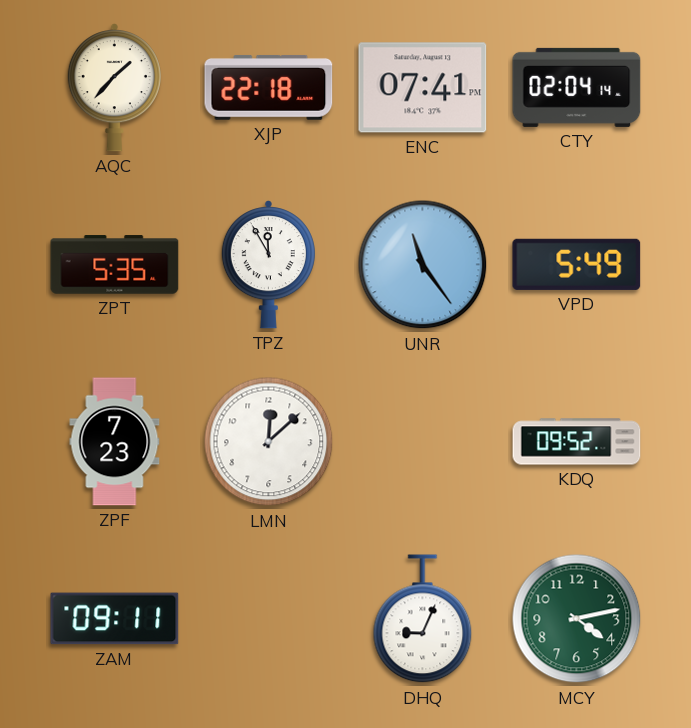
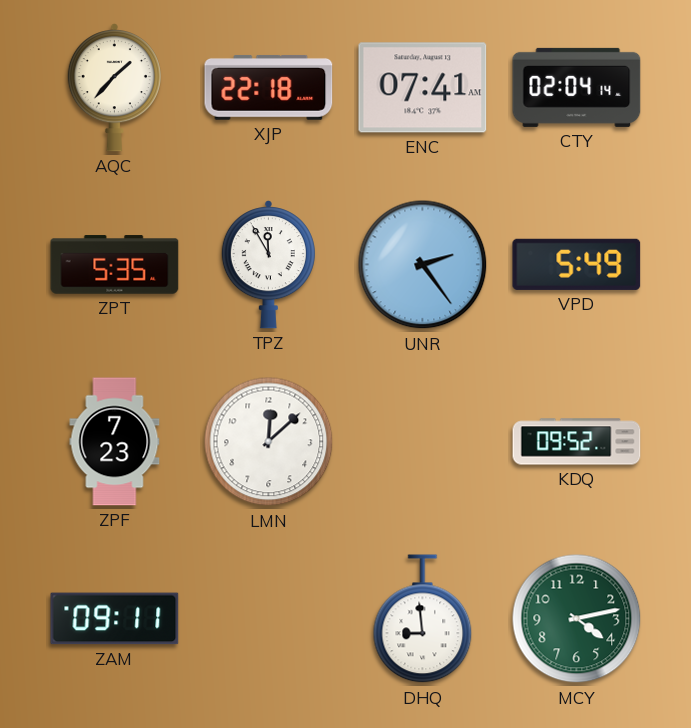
ENC: 07:41 PM -> 07:41 AM (423, 88)
UNR: 11:24 -> 2:24 (423, 265)
DHQ: 9:04 -> 8:59 (423, 619)
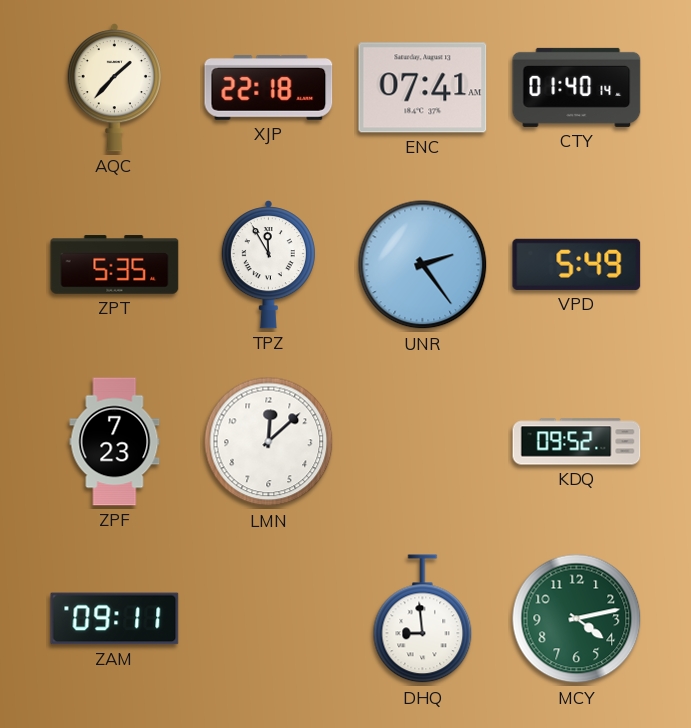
CTY: 02:04 -> 01:40 (577, 87)
